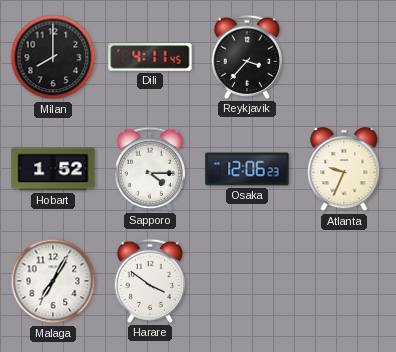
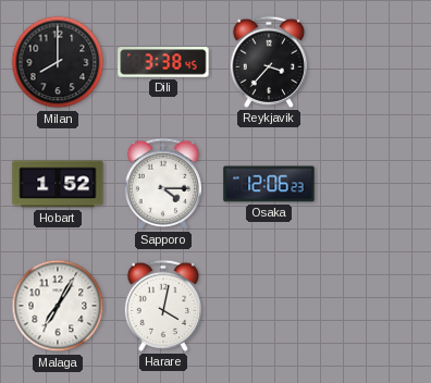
Dili: 4:11 -> 3:38 (163, 62)
Atlanta: 9:34 -> none (344, 170)
Harare: 3:51 -> 4:02 (162, 306)
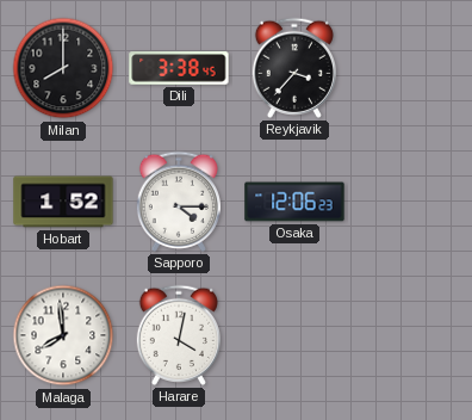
Malaga: 7:05 -> 7:59 (63, 335)
